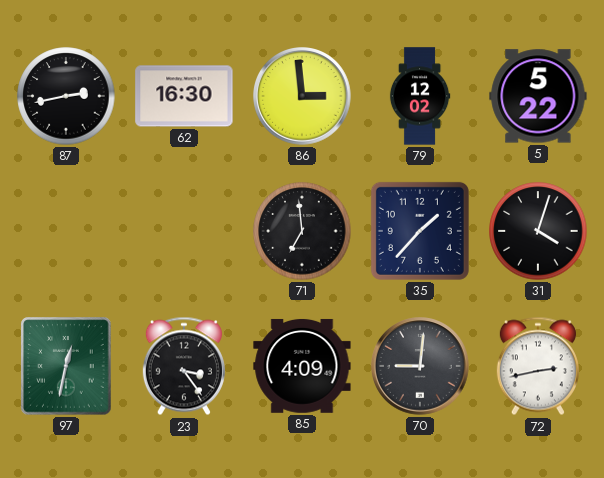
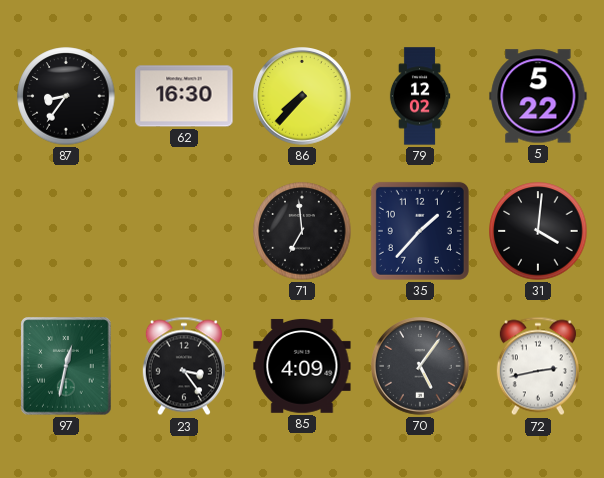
87: 2:43 -> 8:36 (66, 96)
86: 2:59 -> 7:37 (302, 96)
31: 4:03 -> 4:01 (538, 231)
70: 9:01 -> 5:06 (420, 366)
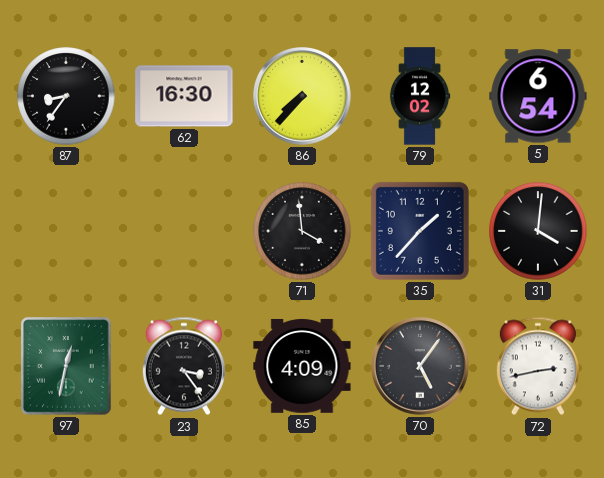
5: 5:22 -> 6:54 (538, 96)
71: 6:59 -> 3:59 (302, 231)
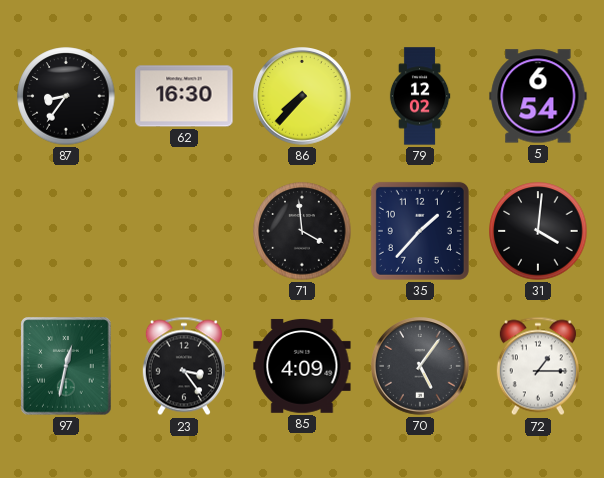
72: 2:43 -> 1:15 (538, 366)
